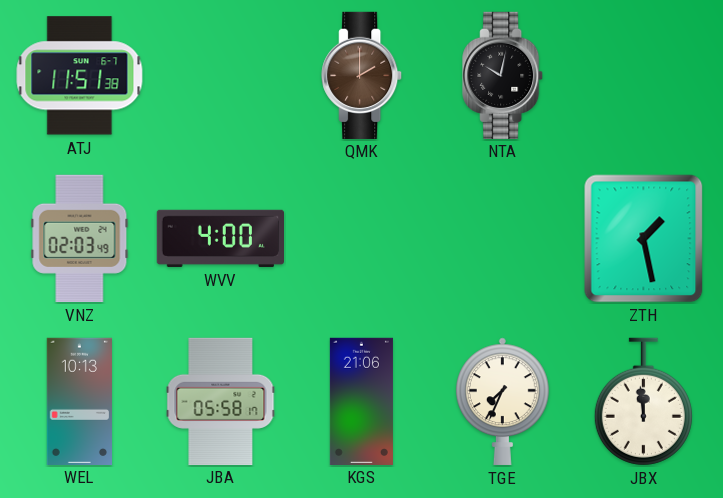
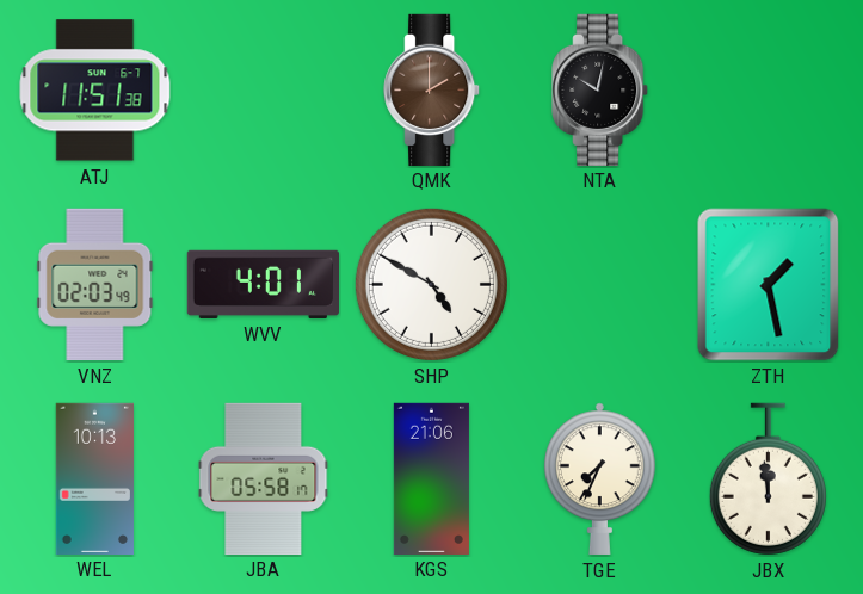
WVV: 4:00 -> 4:01 (263, 284)
SHP: none -> 4:50 (431, 284)
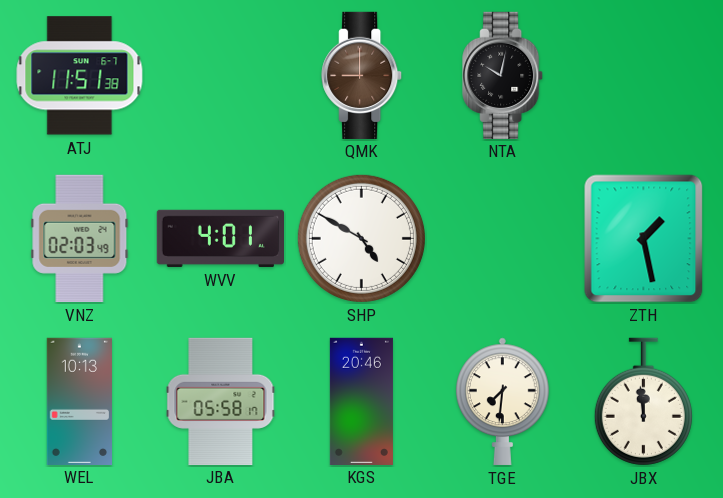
QMK: 2:00 -> 9:00 (362, 75)
KGS: 21:06 -> 20:46 (361, 401)
TGE: 7:34 -> 7:31 (502, 401)
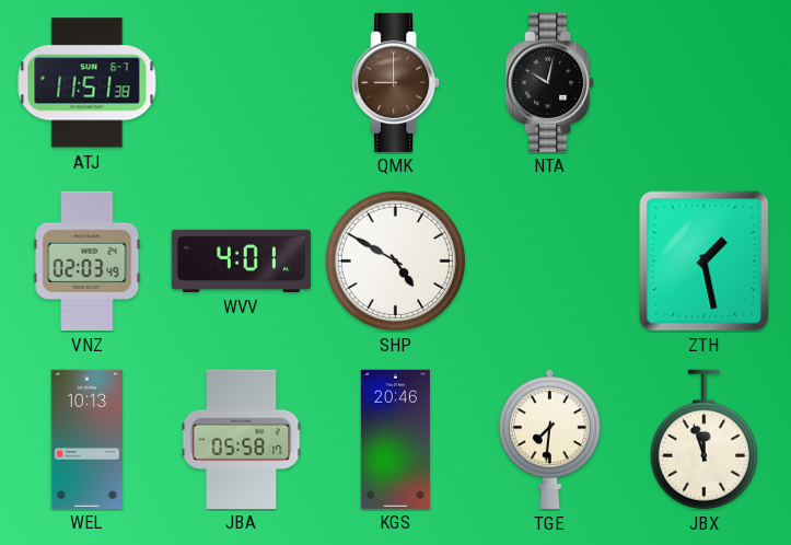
JBX: 11:59 -> 11:57 (703, 440)
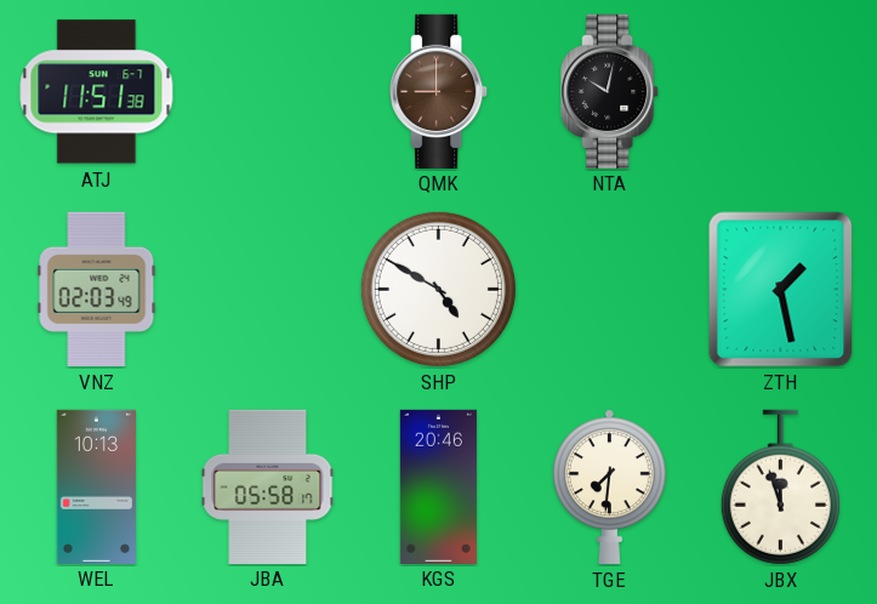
WVV: 4:01 -> none (241, 260)
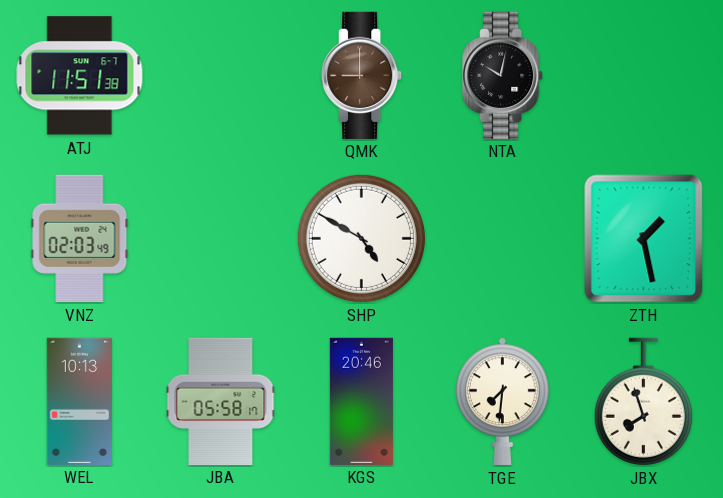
JBX: 11:57 -> 7:57 (643, 402)
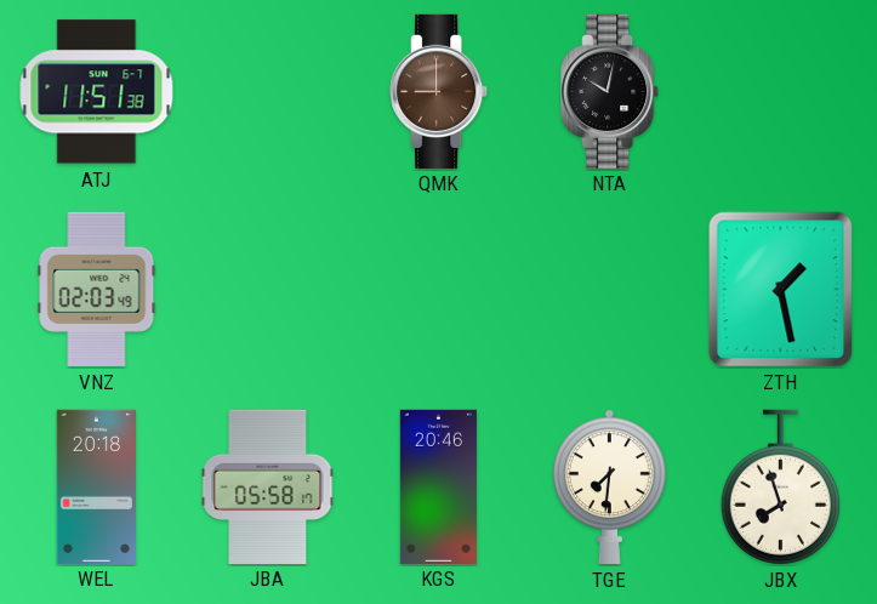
SHP: 4:50 -> none (361, 238)
WEL: 10:13 -> 20:18 (97, 486)
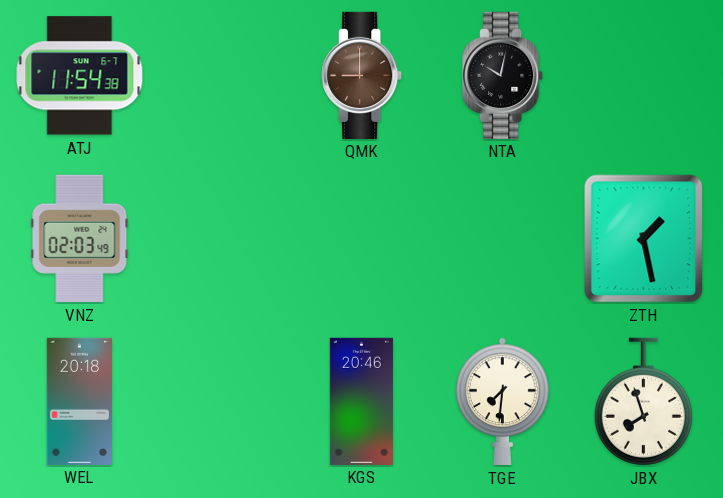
ATJ: 11:51 -> 11:54 (80, 76)
JBA: 05:58 -> none (268, 486)
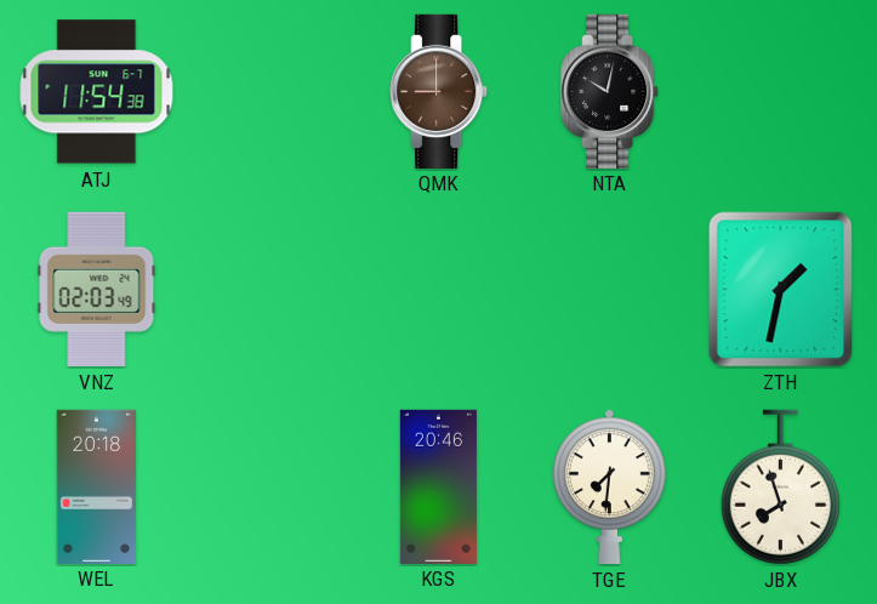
ZTH: 1:28 -> 1:32 (781, 290)
